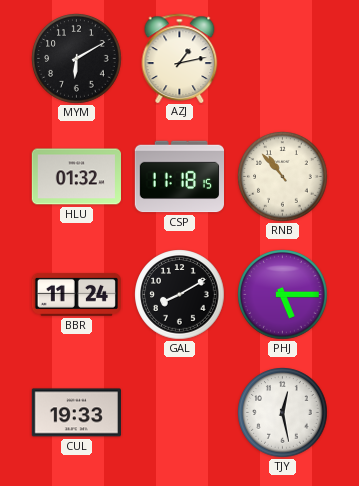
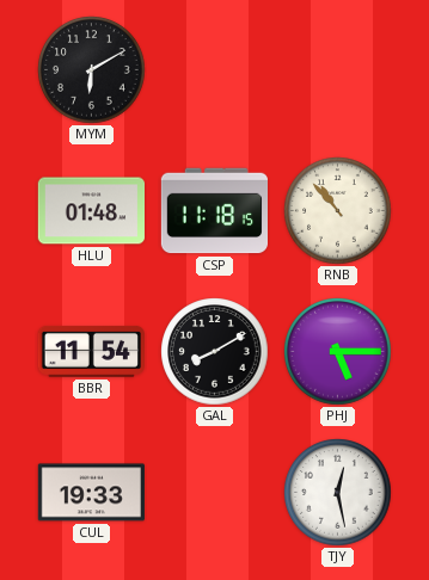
AZJ: 1:13 -> none (180, 58)
HLU: 01:32 -> 01:48 (91, 211)
BBR: 11:24 -> 11:54 (91, 351)
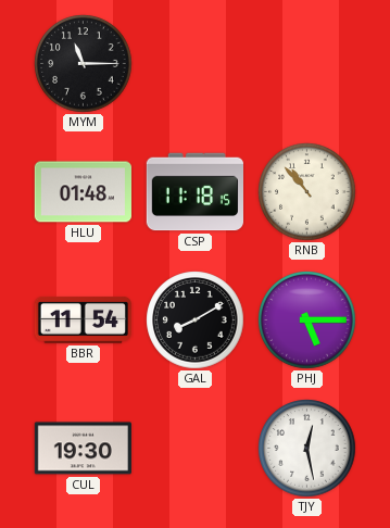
MYM: 6:10 -> 11:15 (84, 64)
CUL: 19:33 -> 19:30 (83, 449)
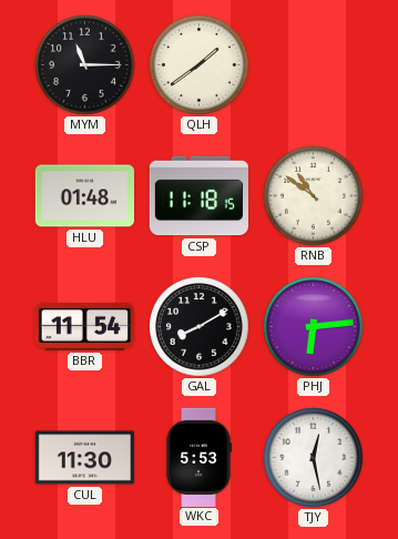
QLH: none -> 1:39 (200, 65)
RNB: 10:53 -> 10:51 (314, 196)
PHJ: 5:15 -> 6:14 (314, 327)
CUL: 19:30 -> 11:30 (84, 458)
WKC: none -> 5:53 (200, 457)
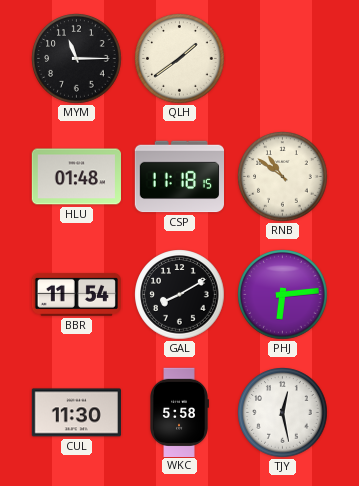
WKC: 5:53 -> 5:58 (180, 412)
